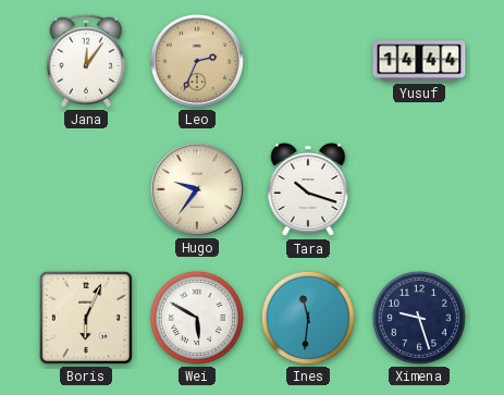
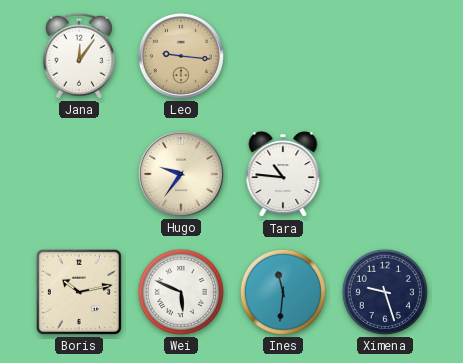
Leo: 2:34 -> 9:16 (181, 56)
Yusuf: 14:44 -> none (419, 61)
Tara: 10:18 -> 10:46 (283, 175)
Boris: 6:04 -> 10:13 (79, 292)
Wei: 5:50 -> 5:49 (181, 292)
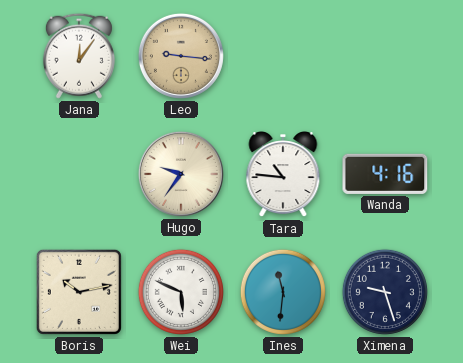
Wanda: none -> 4:16 (385, 174)
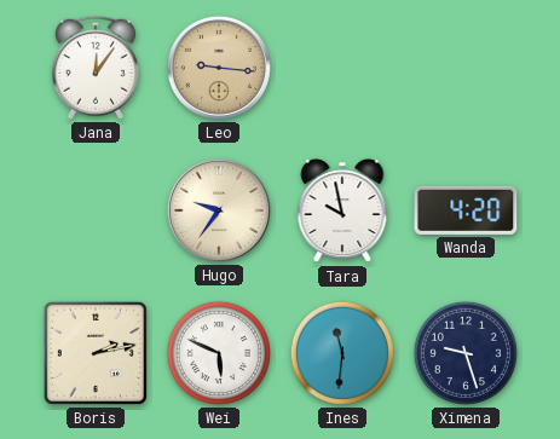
Tara: 10:46 -> 9:58 (342, 212)
Wanda: 4:16 -> 4:20 (466, 210)
Boris: 10:13 -> 2:13 (96, 353)
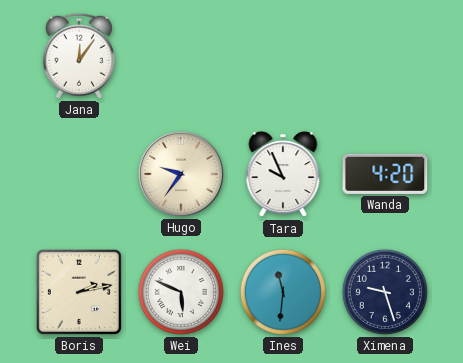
Leo: 9:16 -> none (219, 68)
Tara: 9:58 -> 9:56 (283, 175)
